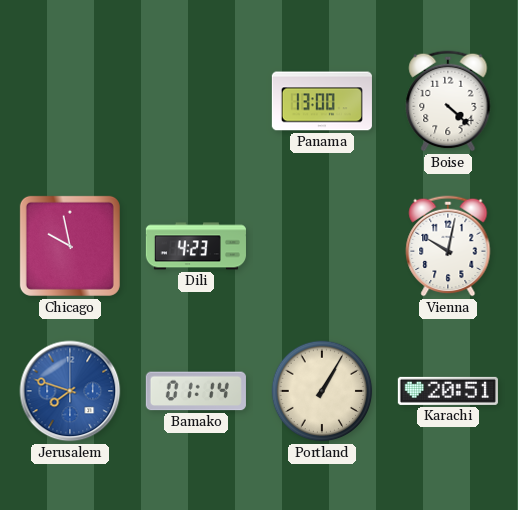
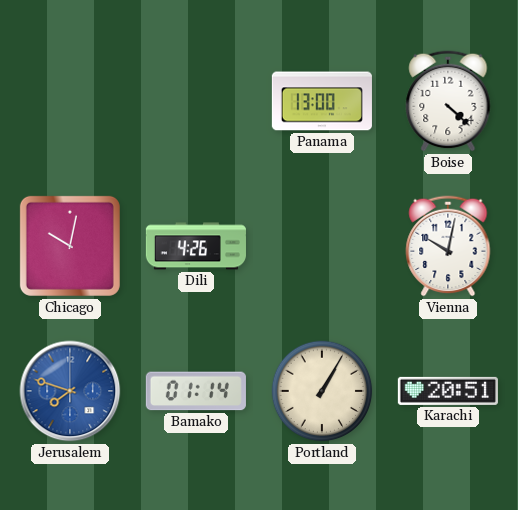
Chicago: 9:58 -> 10:02 (70, 246)
Dili: 4:23 -> 4:26 (196, 246)
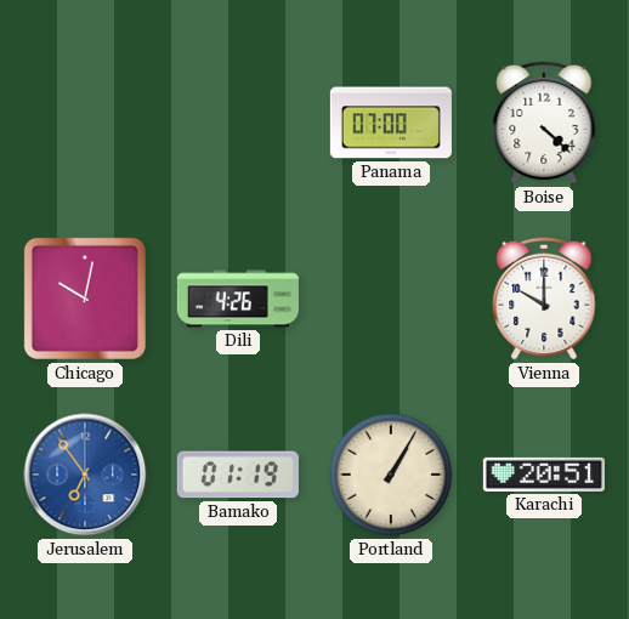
Panama: 13:00 -> 07:00 (391, 123)
Vienna: 10:02 -> 10:00 (544, 299)
Jerusalem: 7:48 -> 6:54 (85, 475)
Bamako: 01:14 -> 01:19 (238, 475)
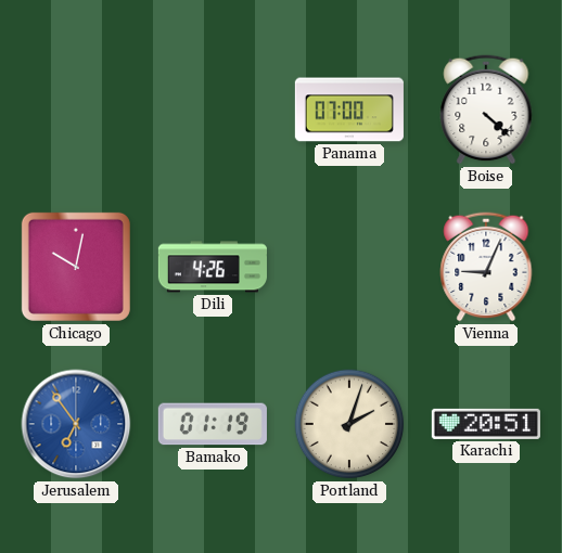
Vienna: 10:00 -> 9:04 (486, 267)
Portland: 1:05 -> 2:03 (349, 424)
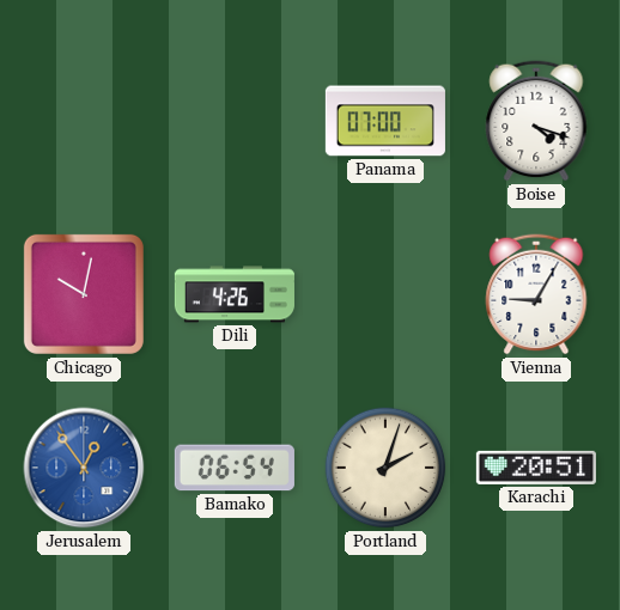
Boise: 4:22 -> 4:18 (536, 121)
Vienna: 9:04 -> 9:05 (536, 294)
Jerusalem: 6:54 -> 12:54 (84, 468)
Bamako: 01:19 -> 06:54 (235, 468)
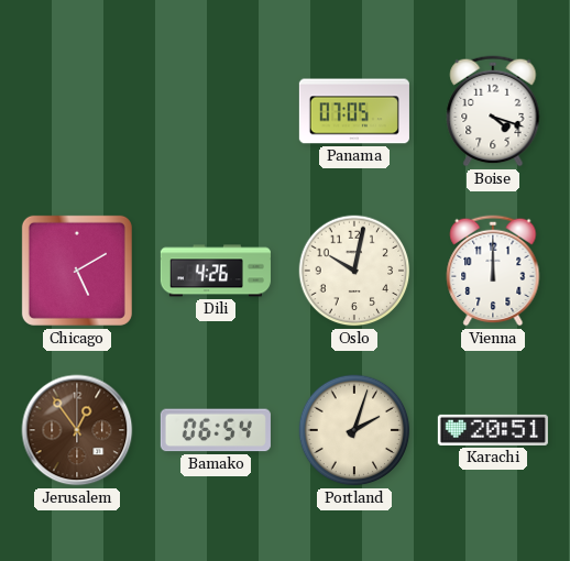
Panama: 07:00 -> 07:05 (354, 111)
Chicago: 10:02 -> 5:10 (77, 271)
Oslo: none -> 10:02 (354, 271)
Vienna: 9:05 -> 12:00 (493, 271)
Jerusalem dial: blue -> brown (77, 430)
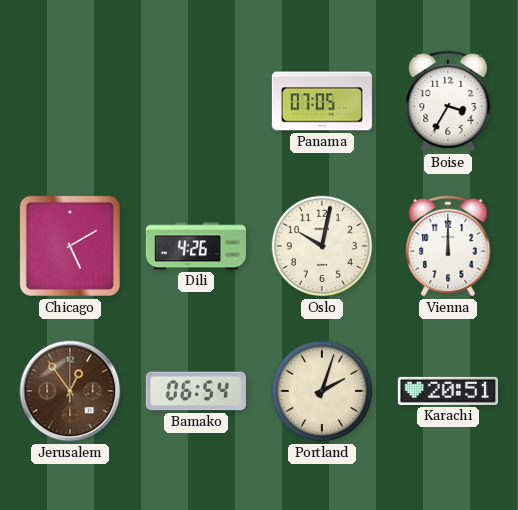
Boise: 4:18 -> 3:35 (448, 101)
